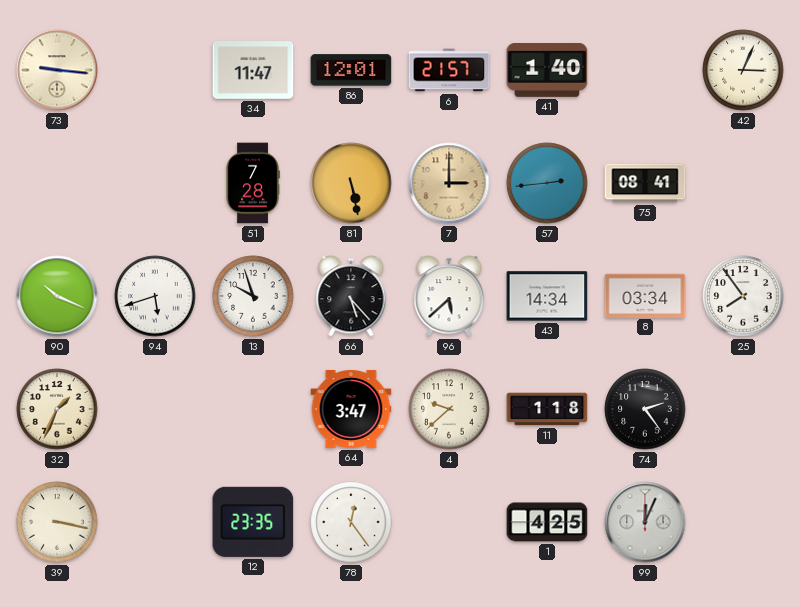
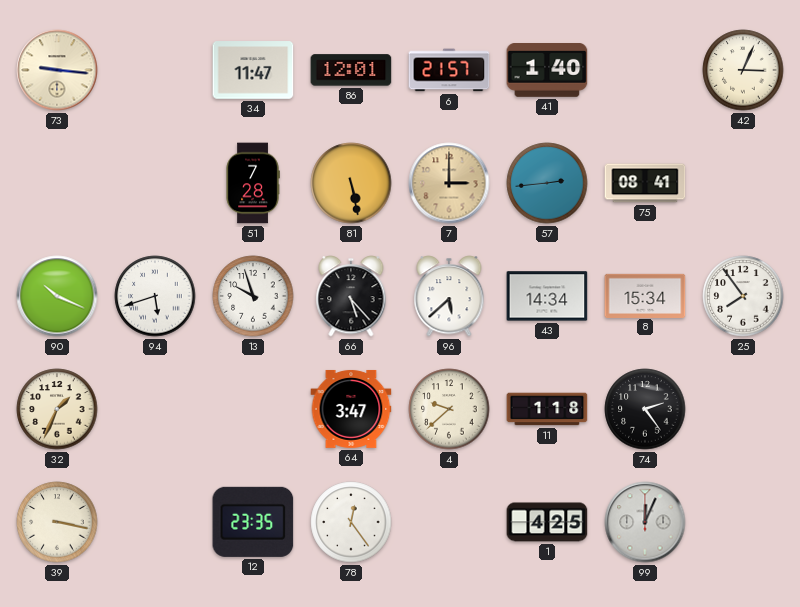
8: 03:34 -> 15:34 (645, 295)
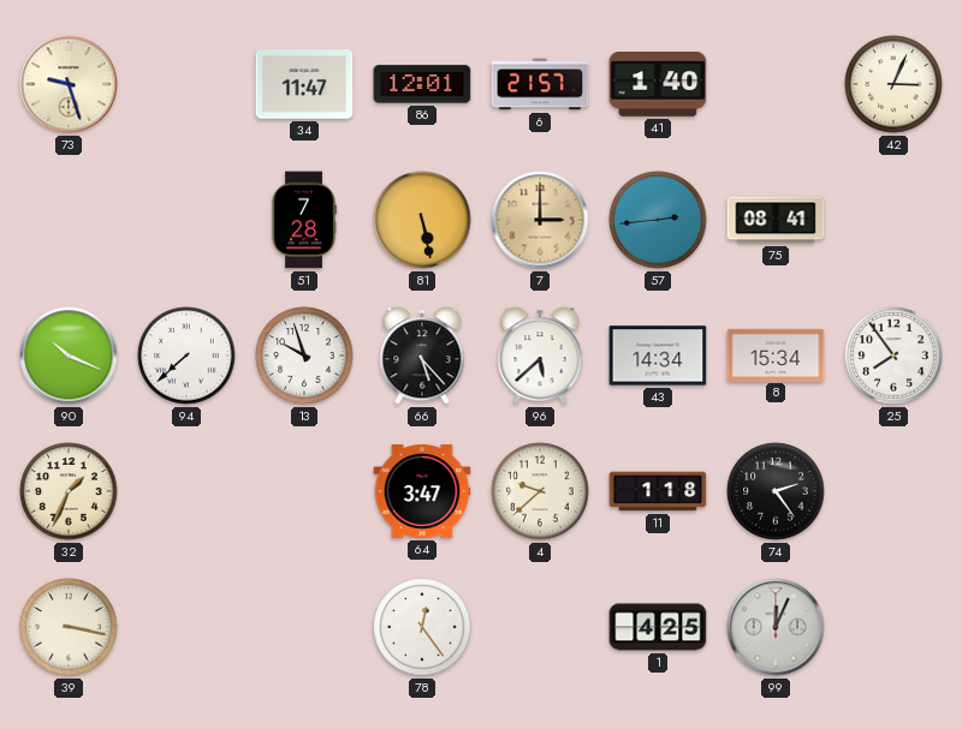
73: 9:16 -> 9:27 (69, 84)
94: 5:42 -> 7:38 (186, 355)
12: 23:35 -> none (253, 522)
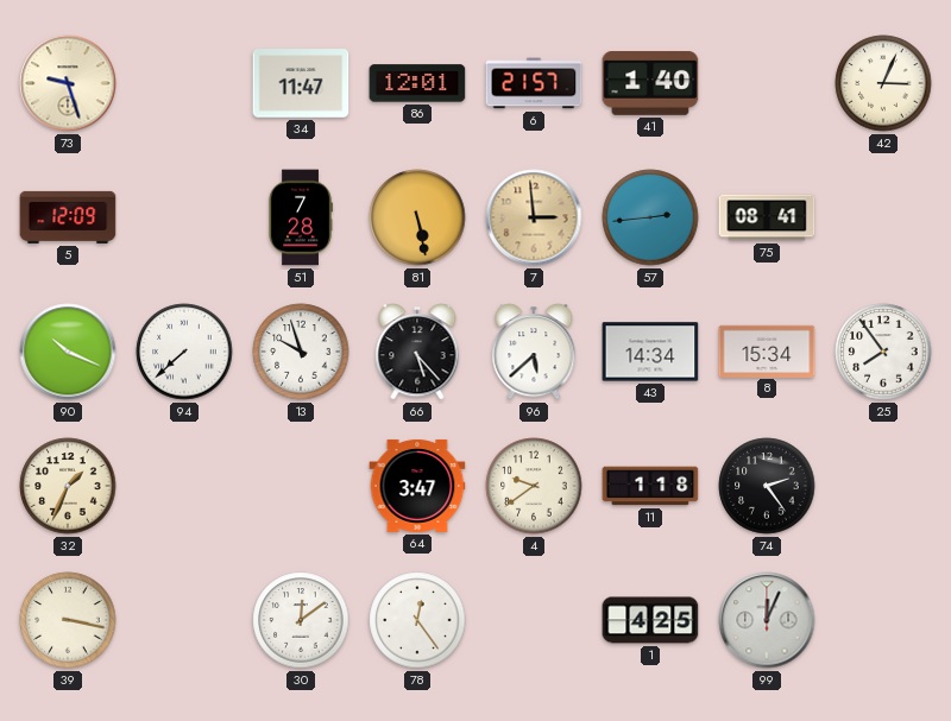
5: none -> 12:09 (68, 217)
7: 3:00 -> 2:59 (534, 217)
4: 9:38 -> 9:39 (534, 486)
30: none -> 12:09 (301, 620)
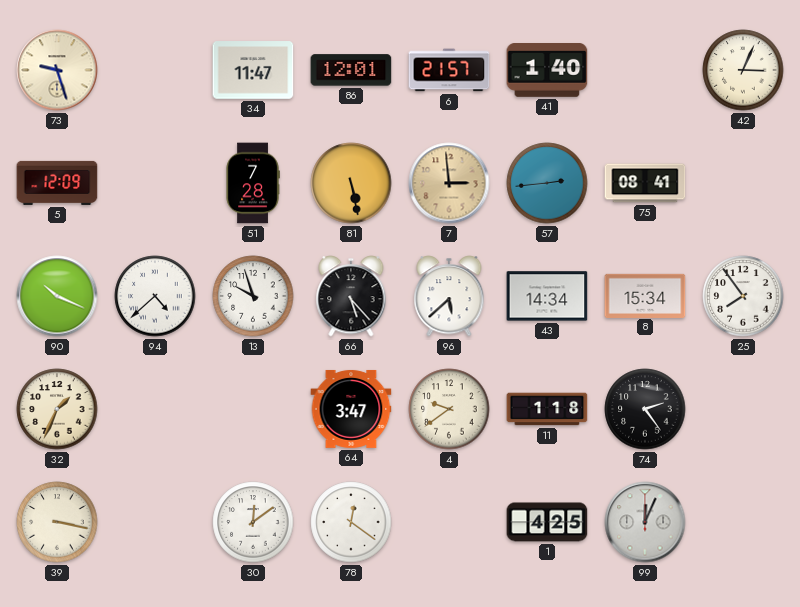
94: 7:38 -> 4:38 (155, 296)
78: 12:24 -> 12:21 (351, 522)
